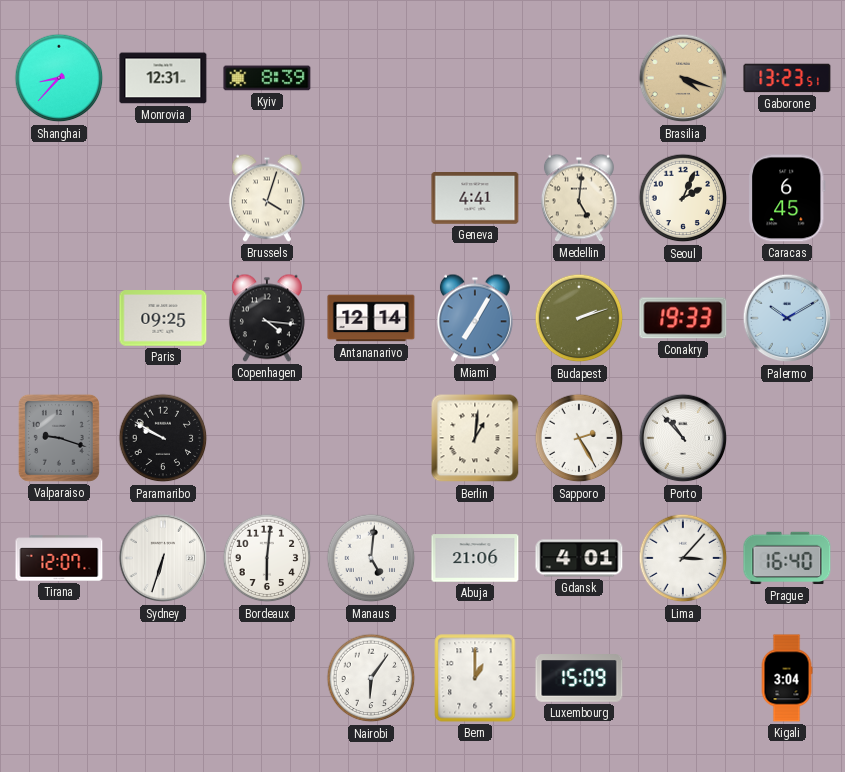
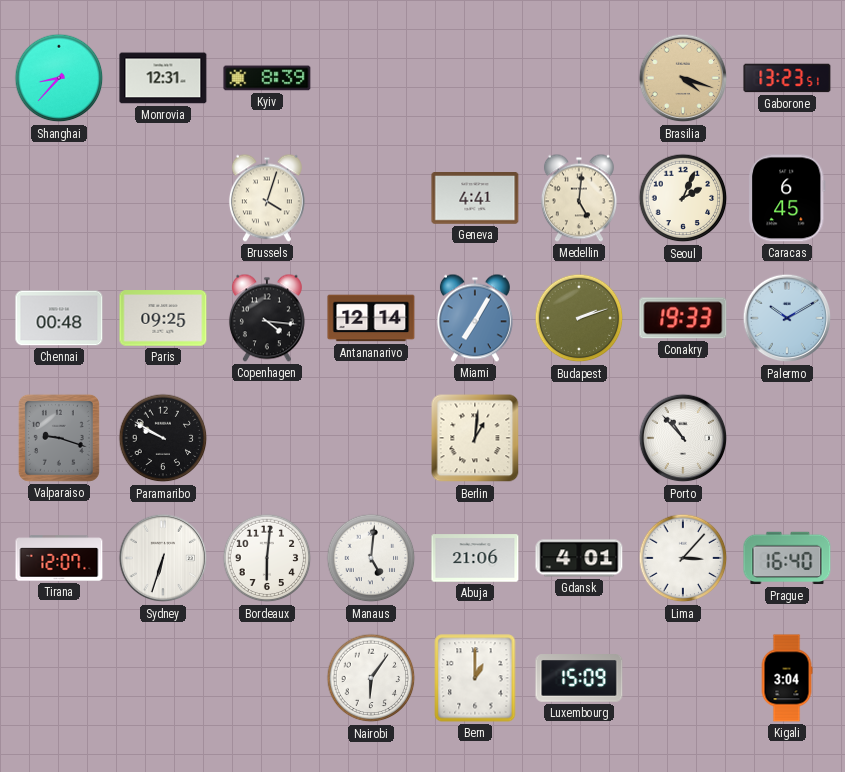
Chennai: none -> 00:48 (59, 318)
Sapporo: 2:25 -> none (579, 438)
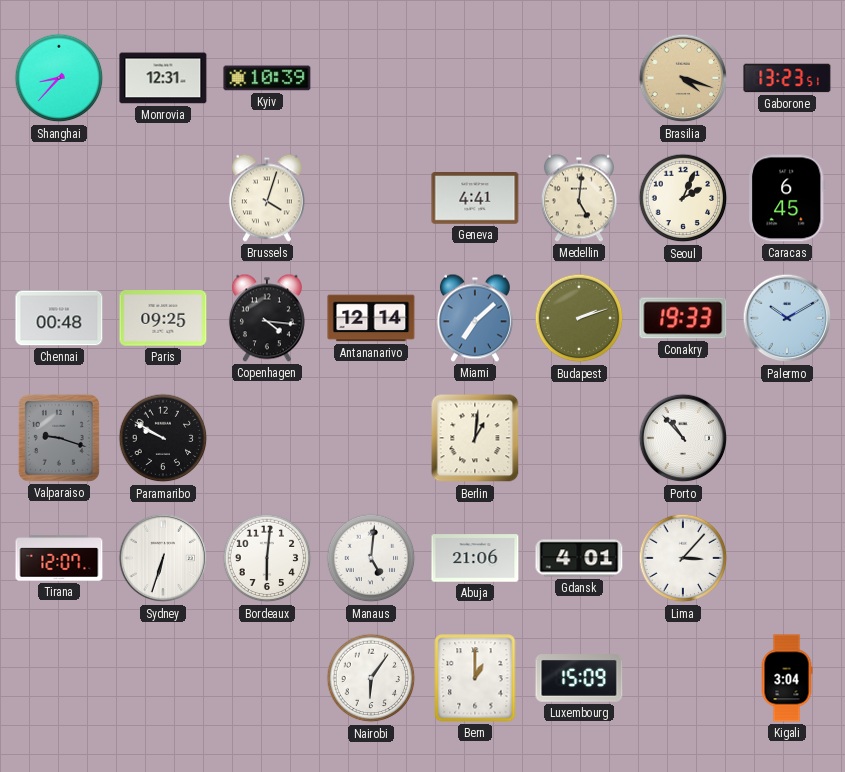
Kyiv: 8:39 -> 10:39 (267, 78)
Miami: 7:05 -> 7:08 (475, 318)
Prague: 16:40 -> none (787, 558)
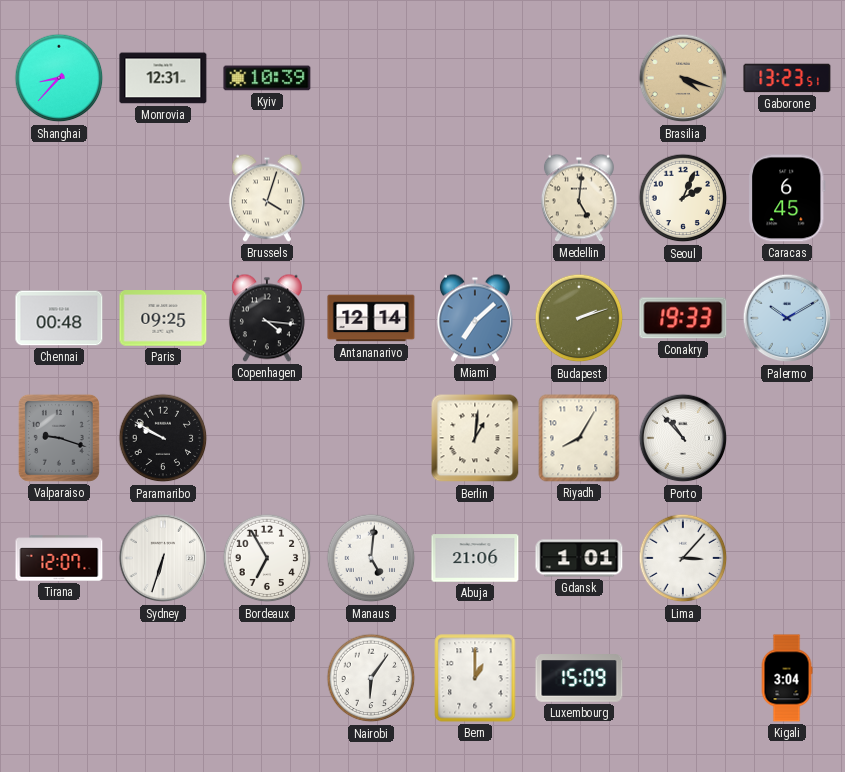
Geneva: 4:41 -> none (475, 199)
Riyadh: none -> 8:05 (579, 438)
Bordeaux: 6:01 -> 6:55 (267, 558)
Gdansk: 4:01 -> 1:01 (579, 558)
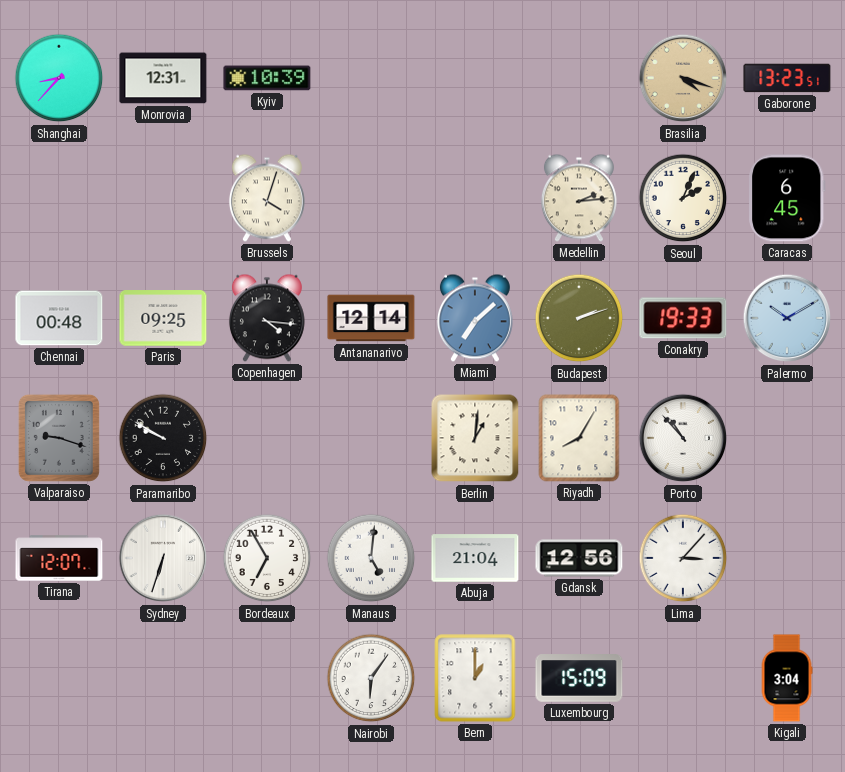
Medellin: 5:01 -> 2:14 (579, 198)
Abuja: 21:06 -> 21:04 (475, 558)
Gdansk: 1:01 -> 12:56 (579, 558)
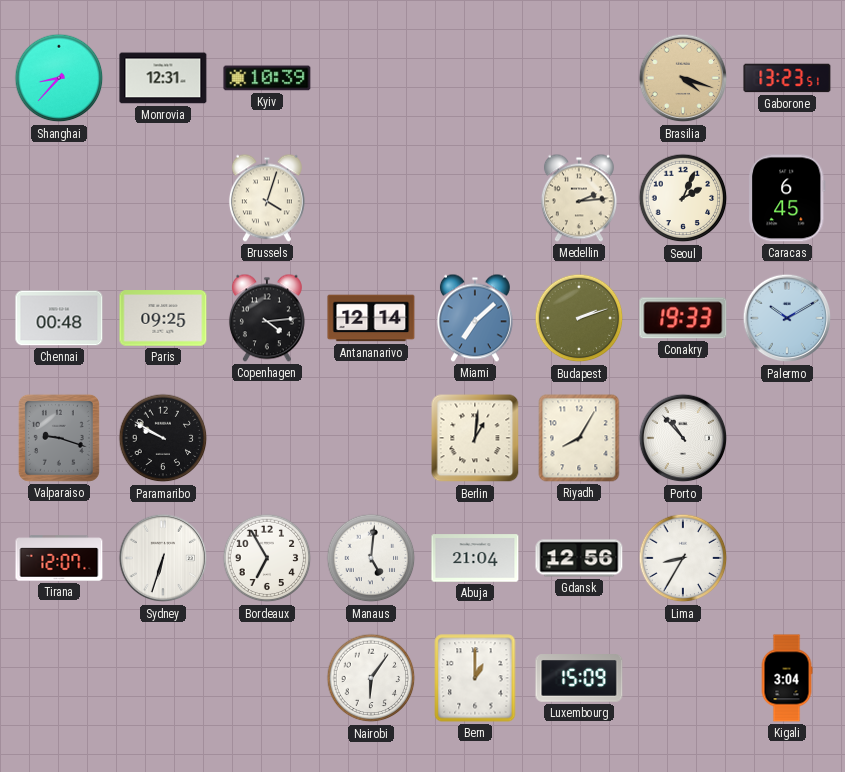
Copenhagen: 4:16 -> 4:14 (267, 318)
Lima: 3:07 -> 8:35 (683, 558)
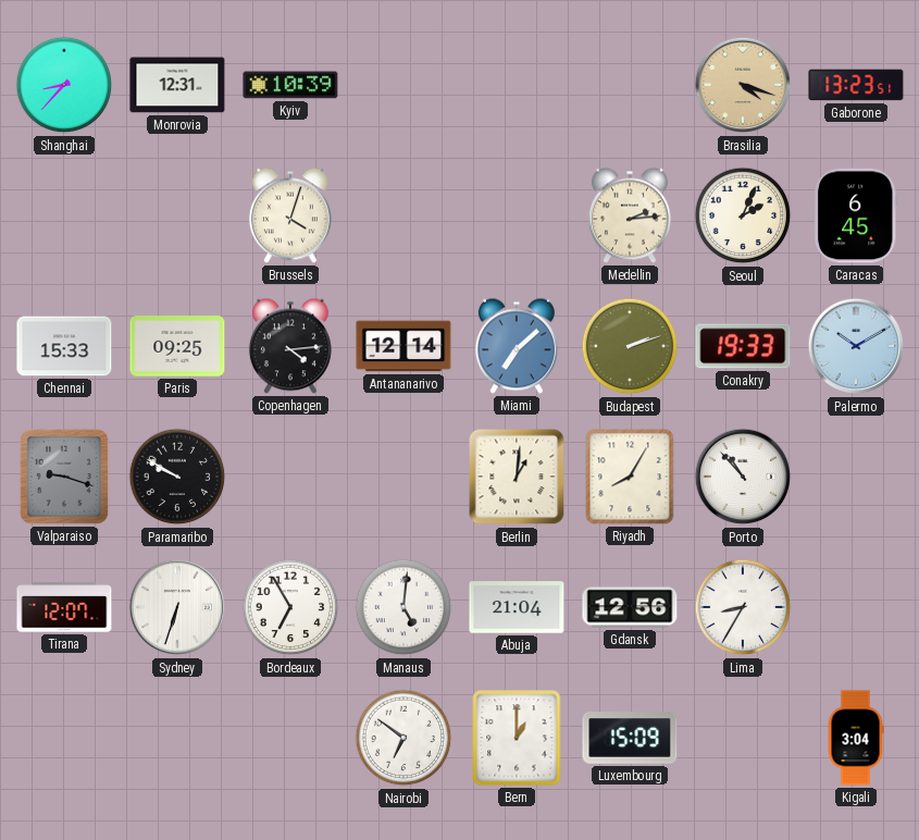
Chennai: 00:48 -> 15:33 (64, 346)
Nairobi: 6:06 -> 6:51 (403, 738)
